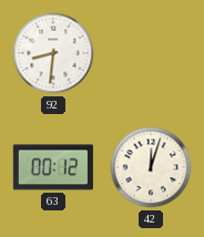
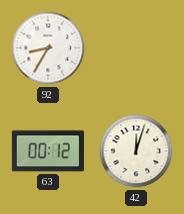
92: 8:31 -> 8:35 (48, 48)
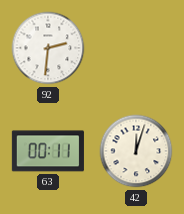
92: 8:35 -> 2:31 (48, 48)
63: 00:12 -> 00:11 (48, 151)
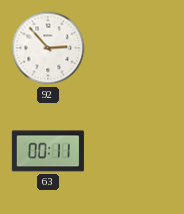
92: 2:31 -> 2:53 (48, 48)
42: 12:03 -> none (136, 151)
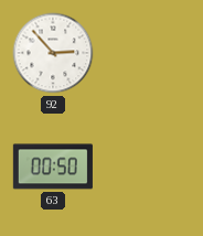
63: 00:11 -> 00:50 (53, 167)
